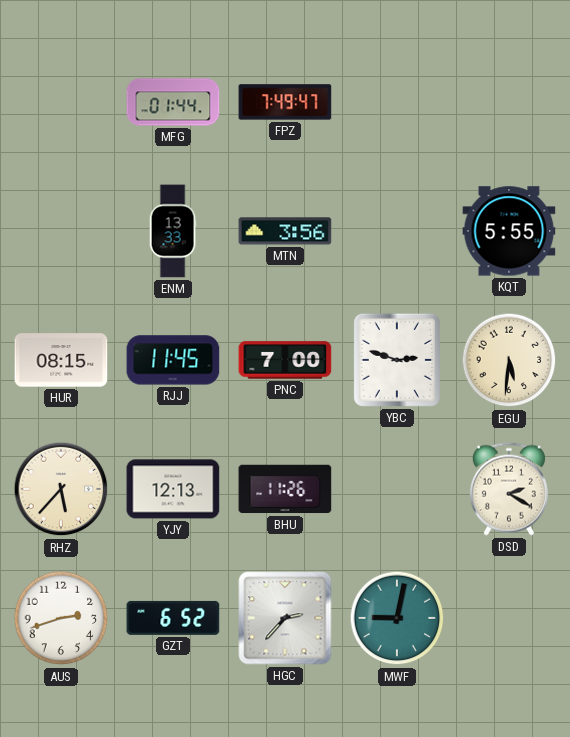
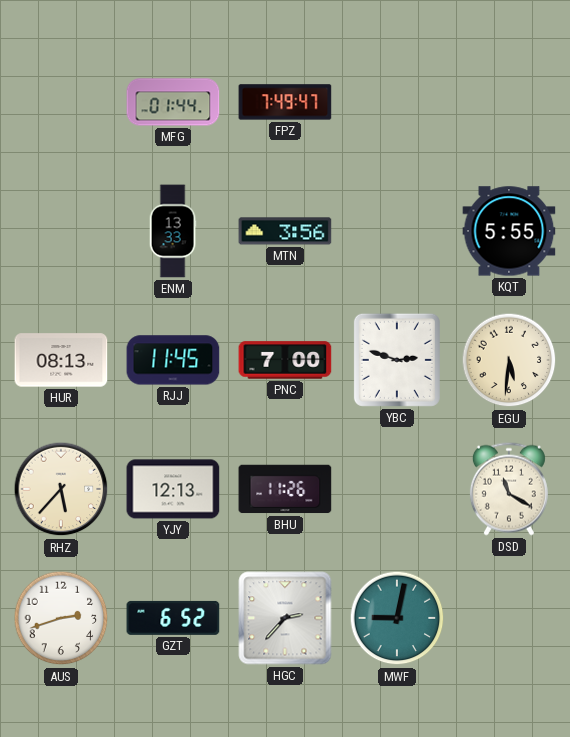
HUR: 08:15 -> 08:13 (61, 360)
DSD: 2:20 -> 11:20 (509, 489)
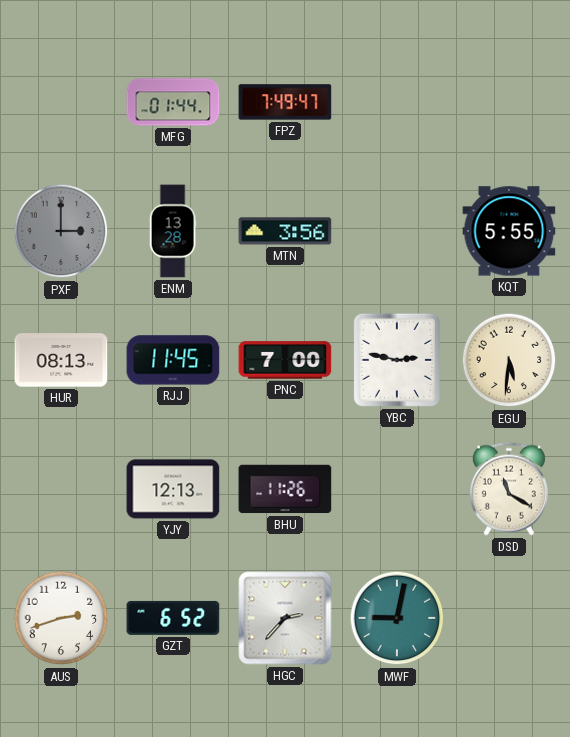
PXF: none -> 3:00 (61, 231)
ENM: 13:33 -> 13:28 (173, 231)
YBC: 2:48 -> 2:47 (397, 360)
RHZ: 5:37 -> none (61, 489)
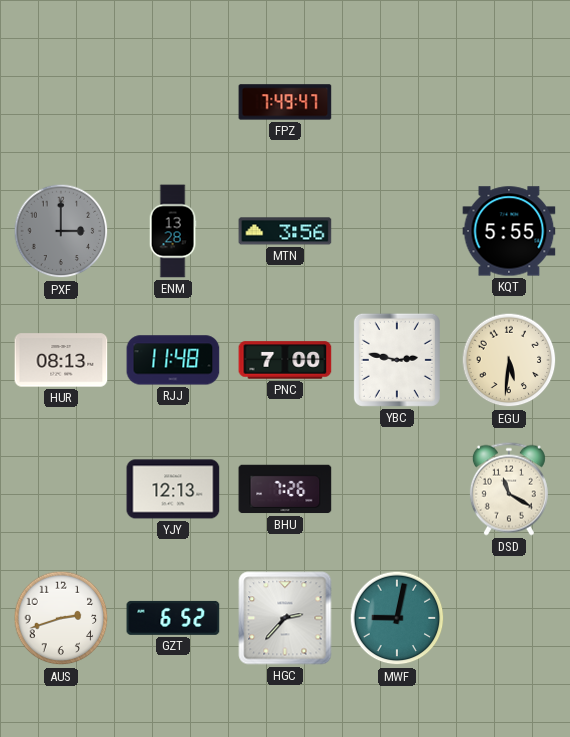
MFG: 01:44 -> none (173, 102)
RJJ: 11:45 -> 11:48 (173, 360)
BHU: 11:26 -> 7:26 (285, 489)
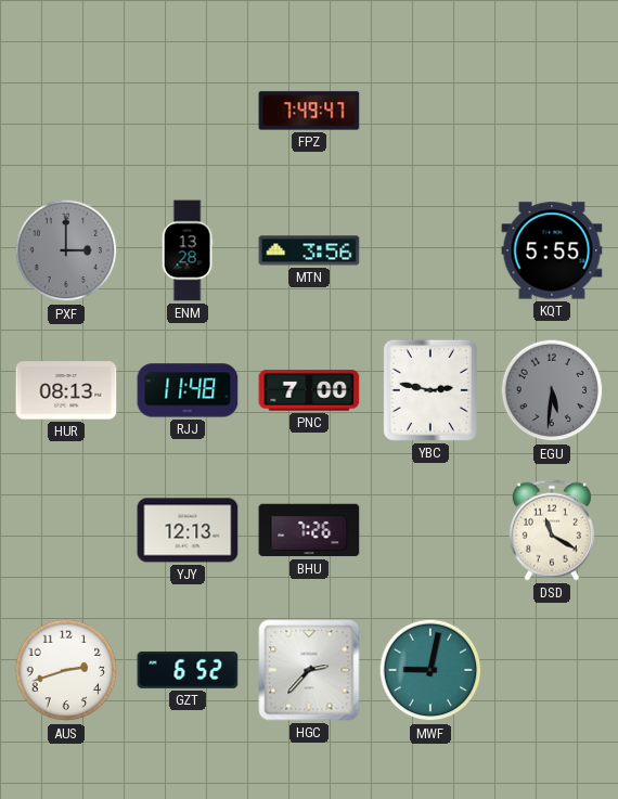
EGU dial: cream -> grey (552, 390)
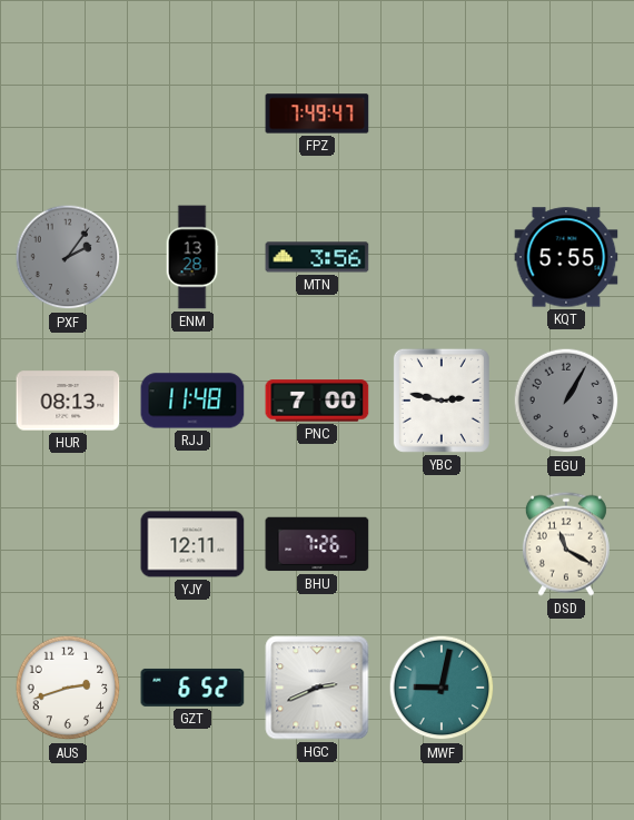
PXF: 3:00 -> 2:06 (68, 257)
EGU: 5:31 -> 1:05 (566, 401)
YJY: 12:13 -> 12:11 (192, 544)
HGC: 2:37 -> 2:41 (317, 688)
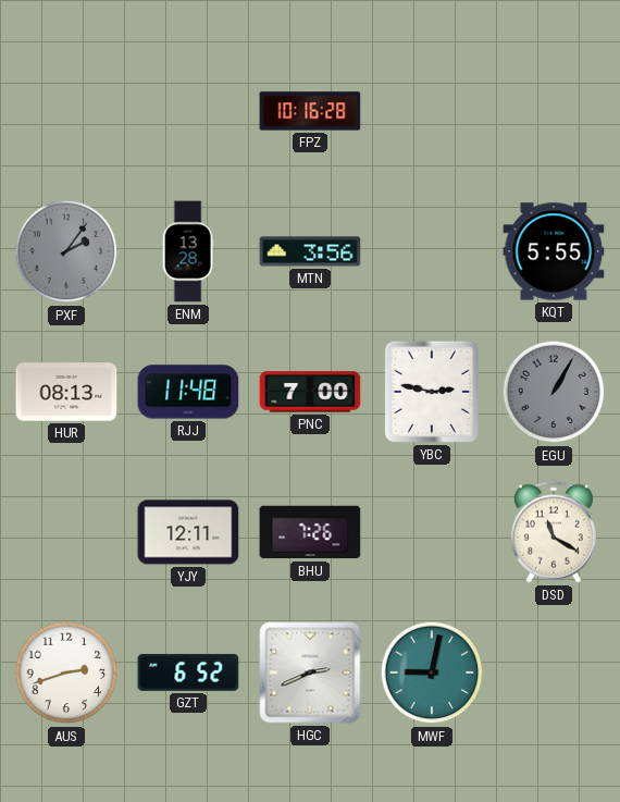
FPZ: 7:49 -> 10:16 (310, 111)
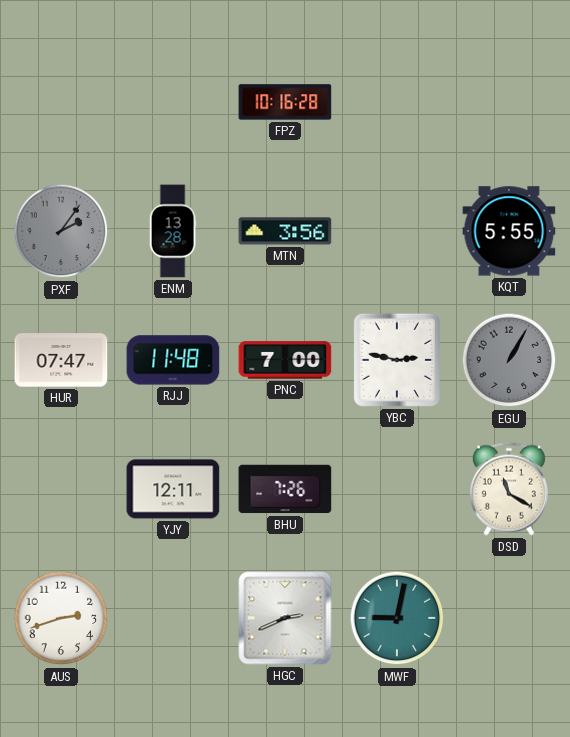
HUR: 08:13 -> 07:47 (61, 360)
GZT: 6:52 -> none (188, 673)
